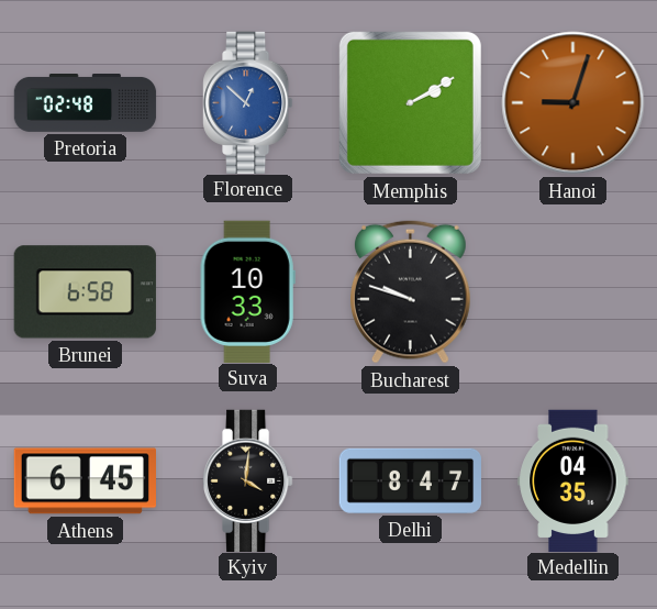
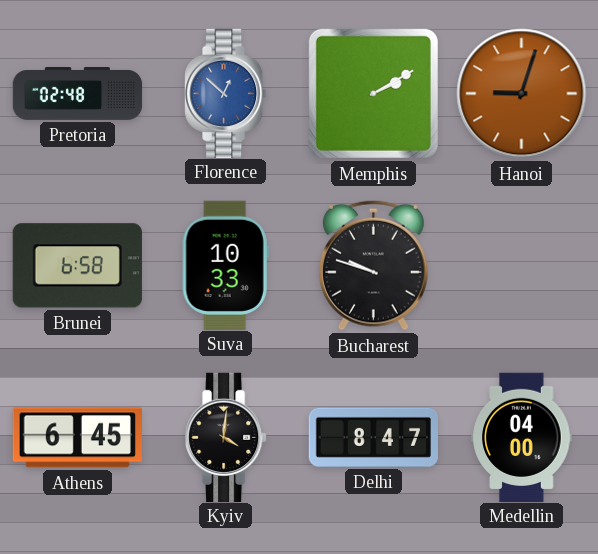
Medellin: 04:35 -> 04:00 (522, 437)
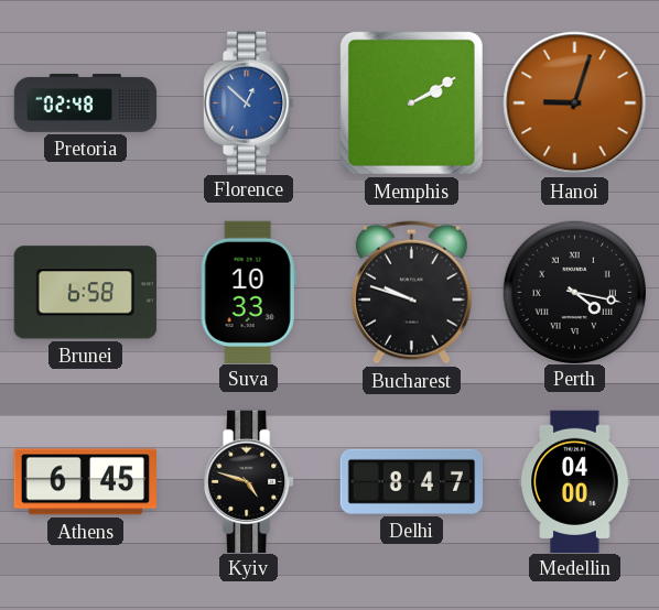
Perth: none -> 4:17 (574, 292)
Kyiv: 4:01 -> 4:48 (249, 481)
